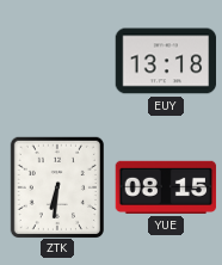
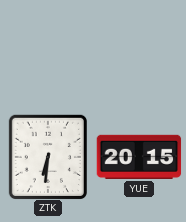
EUY: 13:18 -> none (166, 61)
YUE: 08:15 -> 20:15 (139, 157)
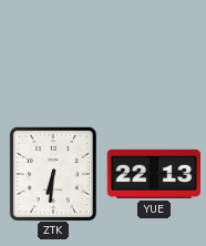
YUE: 20:15 -> 22:13 (154, 174)
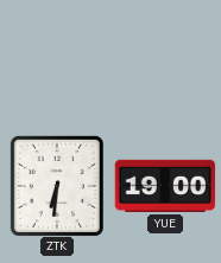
YUE: 22:13 -> 19:00 (165, 186)
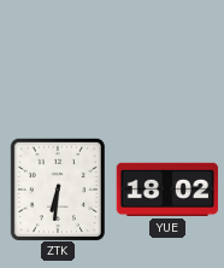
YUE: 19:00 -> 18:02 (167, 190)
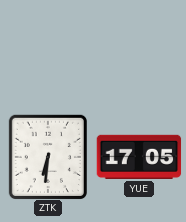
YUE: 18:02 -> 17:05 (139, 157)
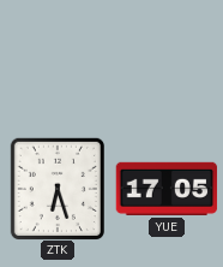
ZTK: 6:31 -> 6:27 (58, 189)
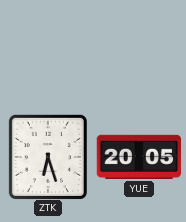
YUE: 17:05 -> 20:05 (139, 157)
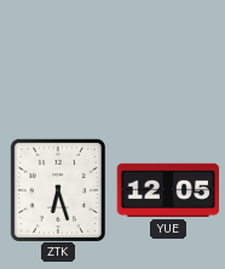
YUE: 20:05 -> 12:05 (168, 190)
